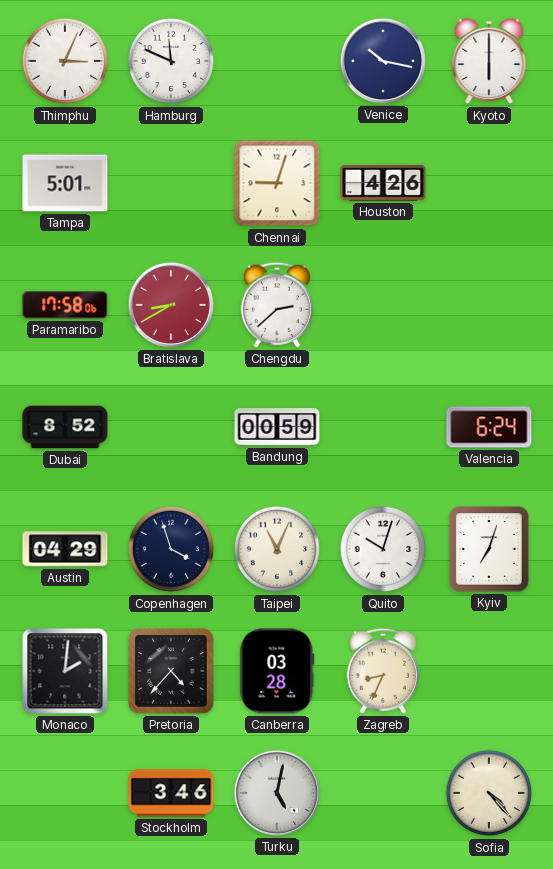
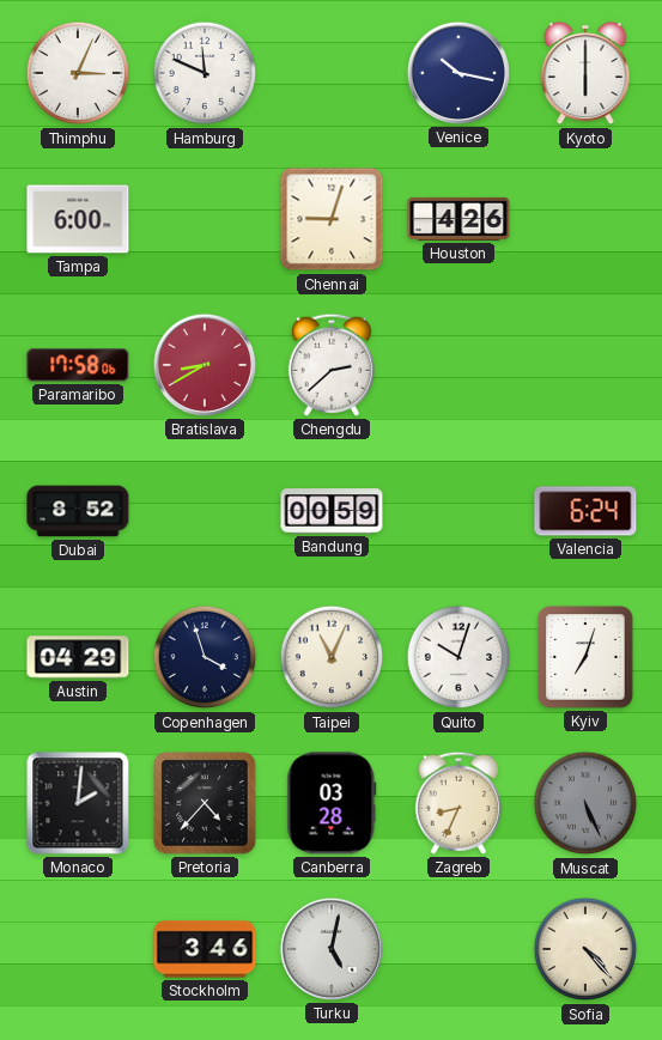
Tampa: 5:01 -> 6:00 (78, 219)
Muscat: none -> 5:26 (585, 803)
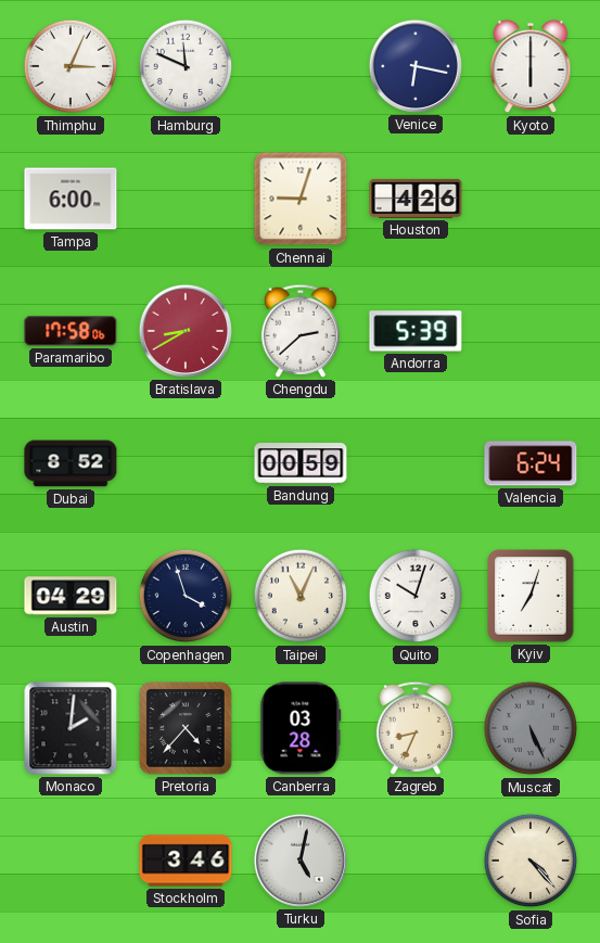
Venice: 10:17 -> 6:17 (416, 66)
Andorra: none -> 5:39 (416, 331)
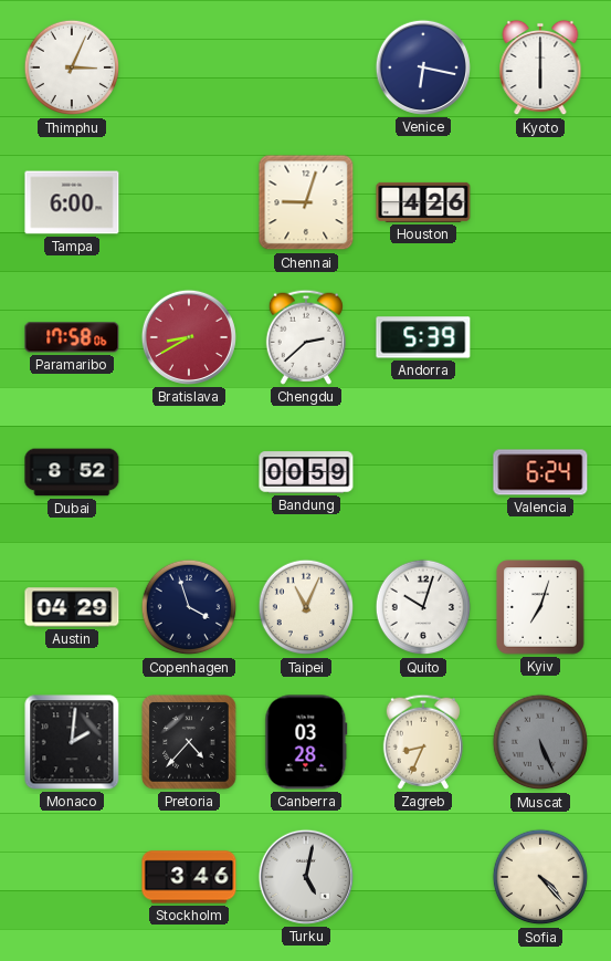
Hamburg: 11:49 -> none (186, 66)
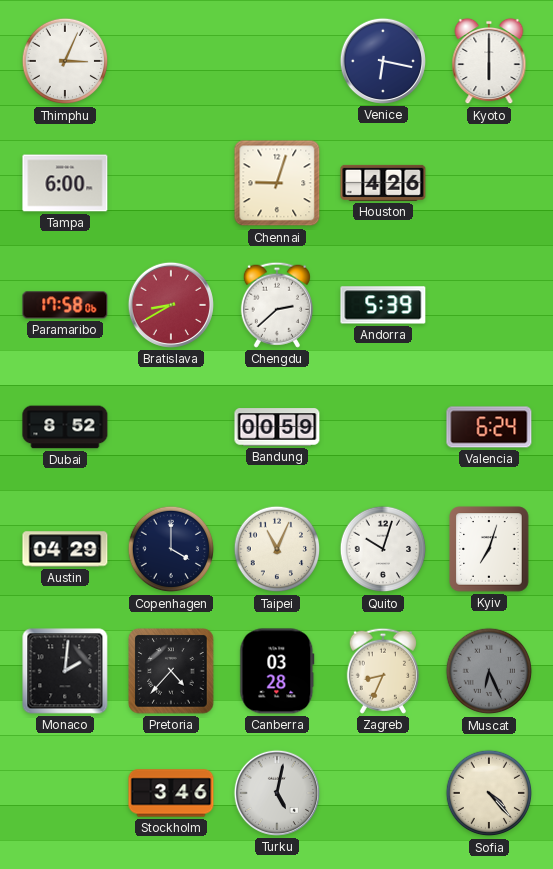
Copenhagen: 3:57 -> 4:00 (171, 549)
Muscat: 5:26 -> 6:26 (489, 671)
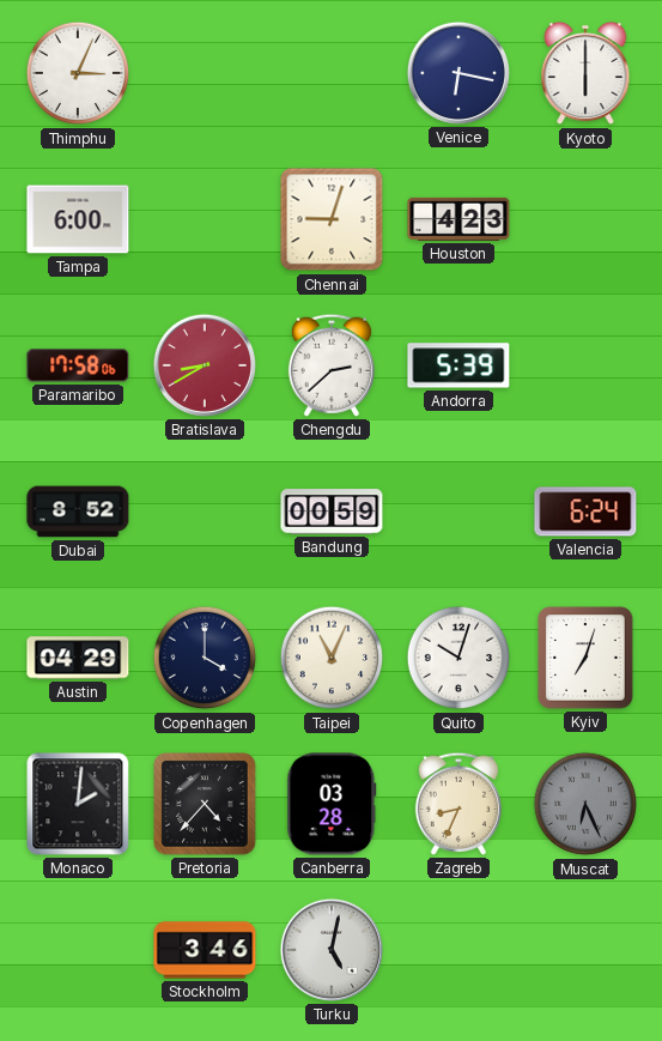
Houston: 4:26 -> 4:23 (458, 219)
Sofia: 4:23 -> none (489, 793)
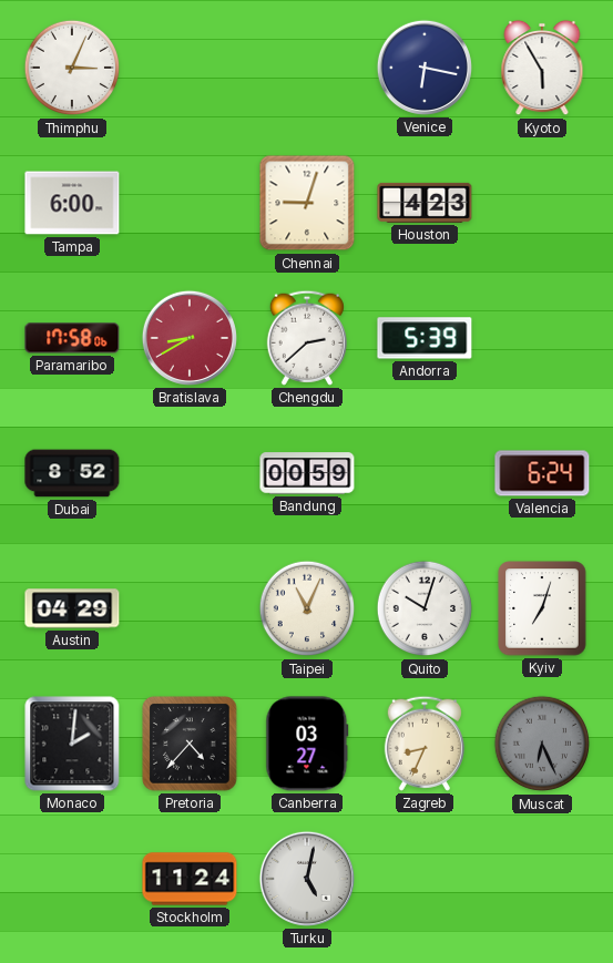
Kyoto: 6:00 -> 5:55 (542, 68)
Copenhagen: 4:00 -> none (205, 658)
Canberra: 03:28 -> 03:27 (307, 744)
Stockholm: 3:46 -> 11:24 (190, 879)
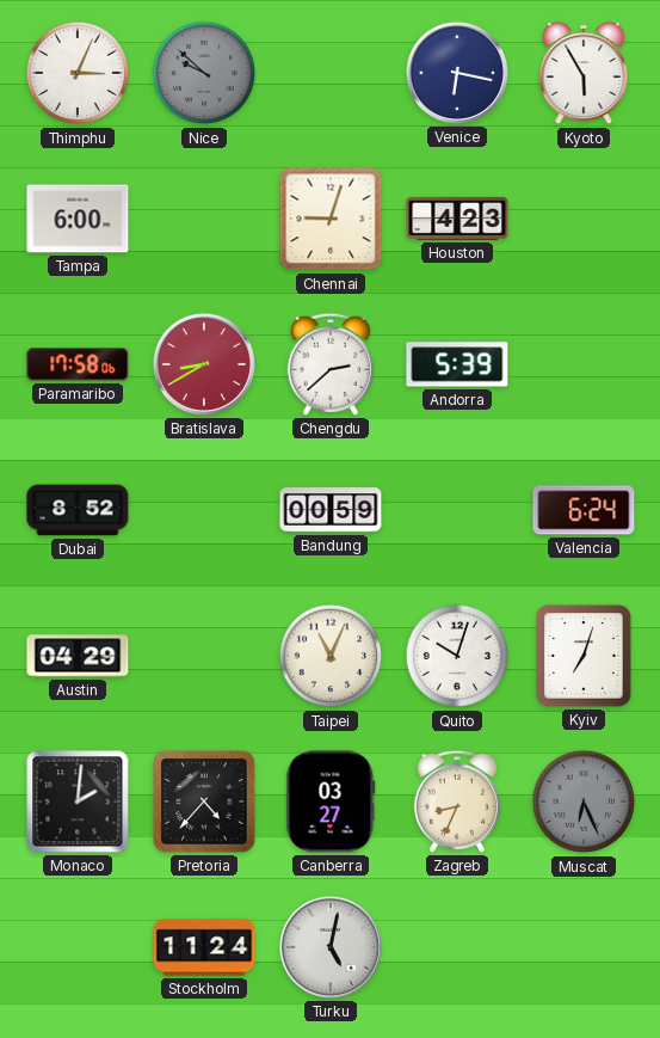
Nice: none -> 9:52 (204, 73)
